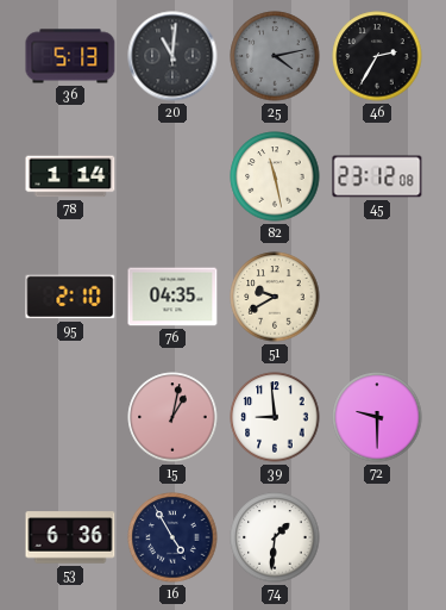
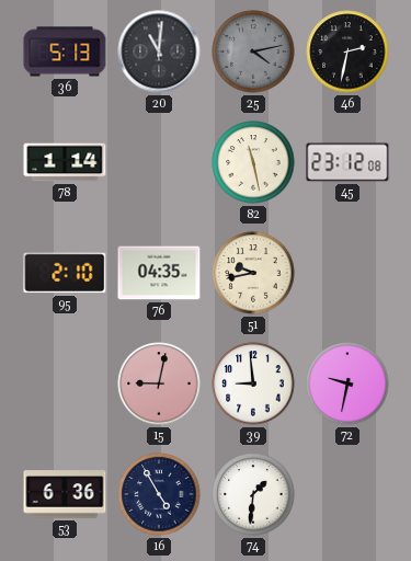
46: 2:35 -> 2:32 (347, 51)
51: 9:40 -> 9:43 (253, 273)
15: 1:02 -> 9:02 (159, 383)
72: 9:30 -> 9:32 (347, 383)
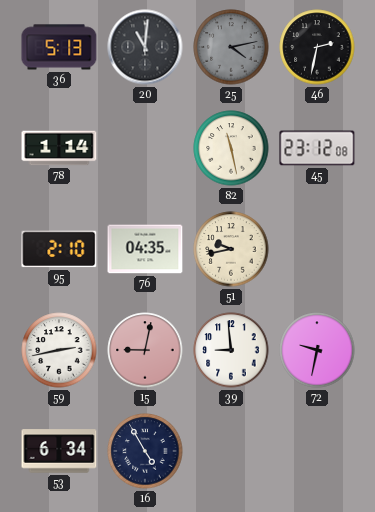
59: none -> 2:43 (59, 350)
53: 6:36 -> 6:34 (59, 451)
74: 1:31 -> none (253, 494)
